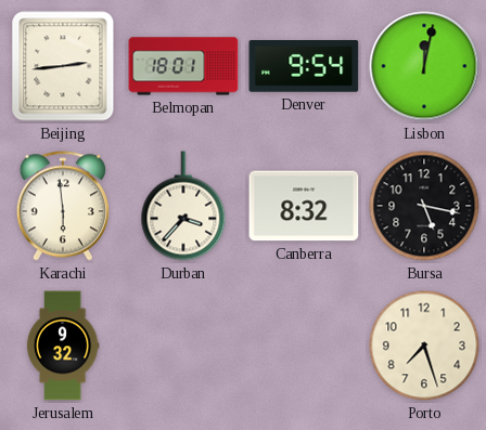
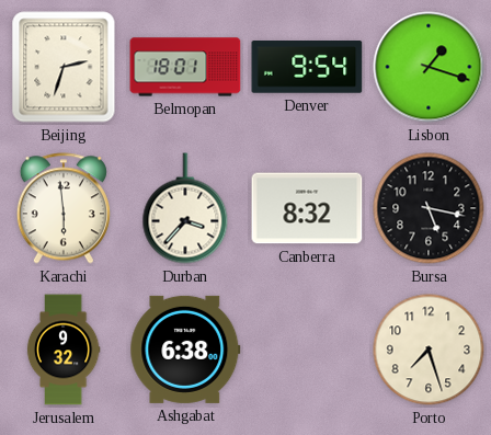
Beijing: 2:44 -> 2:33 (64, 67)
Lisbon: 12:02 -> 1:18 (429, 67)
Ashgabat: none -> 6:38 (185, 350)
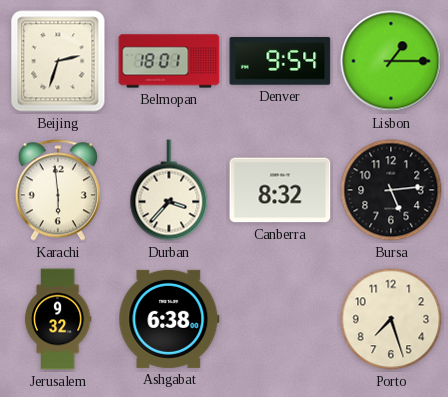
Lisbon: 1:18 -> 1:15 (391, 61)
Bursa: 5:17 -> 5:14 (391, 190)
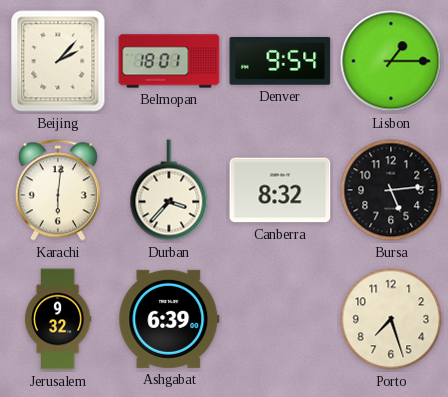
Beijing: 2:33 -> 2:07 (58, 61)
Karachi: 5:59 -> 6:01 (58, 190)
Ashgabat: 6:38 -> 6:39 (169, 319)
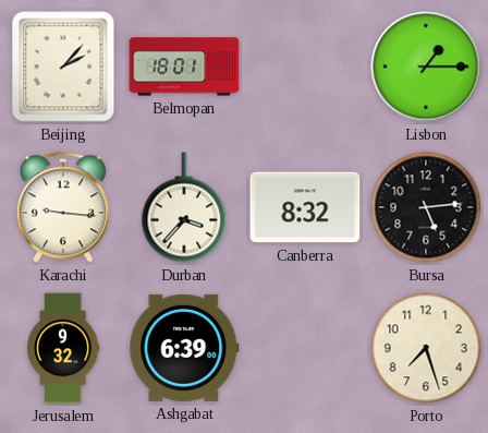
Denver: 9:54 -> none (280, 61)
Karachi: 6:01 -> 9:16 (63, 207)
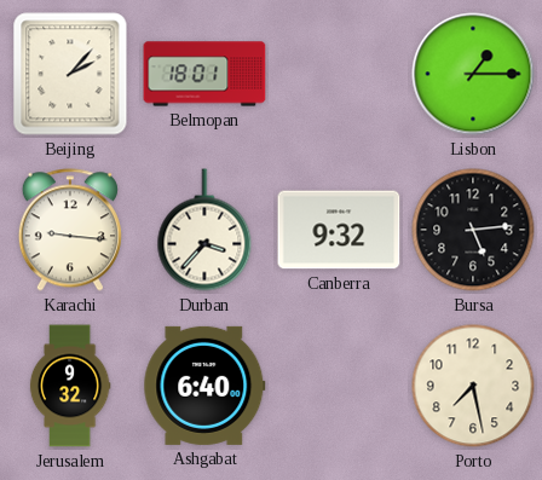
Canberra: 8:32 -> 9:32 (339, 230)
Ashgabat: 6:39 -> 6:40 (204, 386)
Porto: 7:27 -> 7:28 (473, 386)
